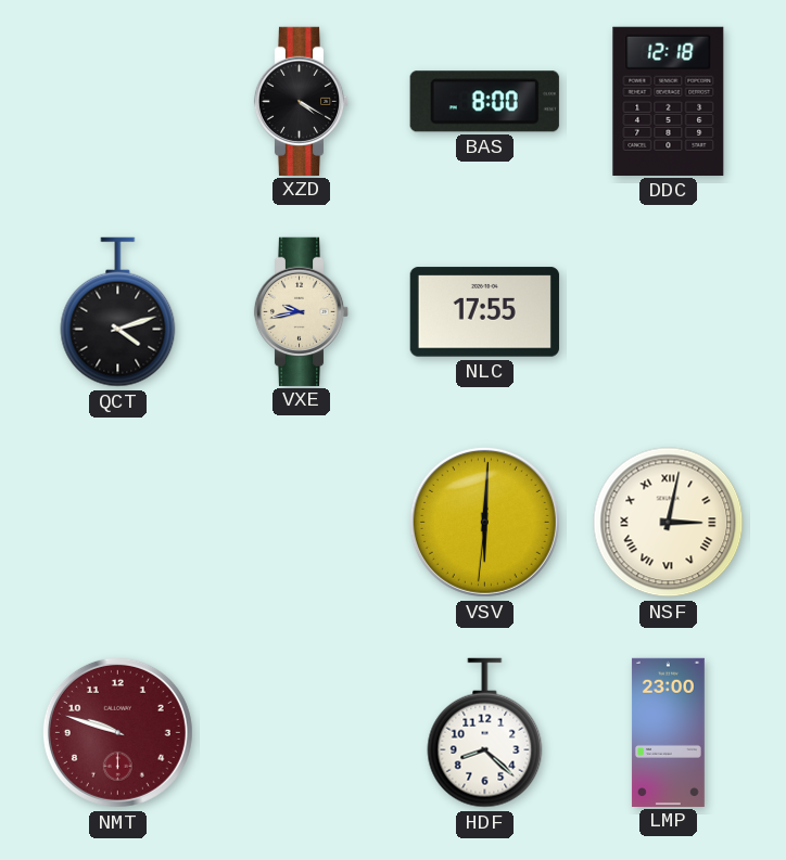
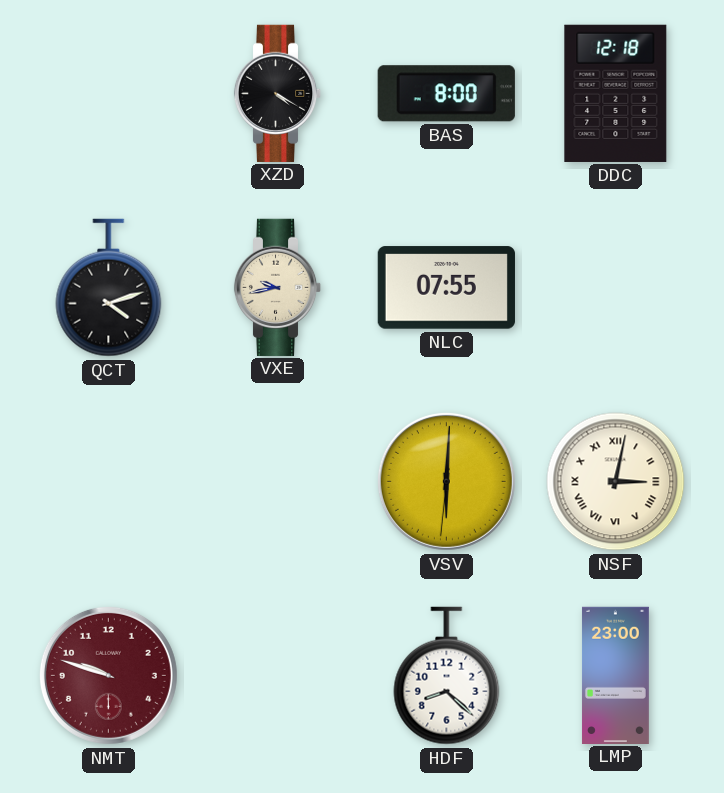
NLC: 17:55 -> 07:55 (446, 288)
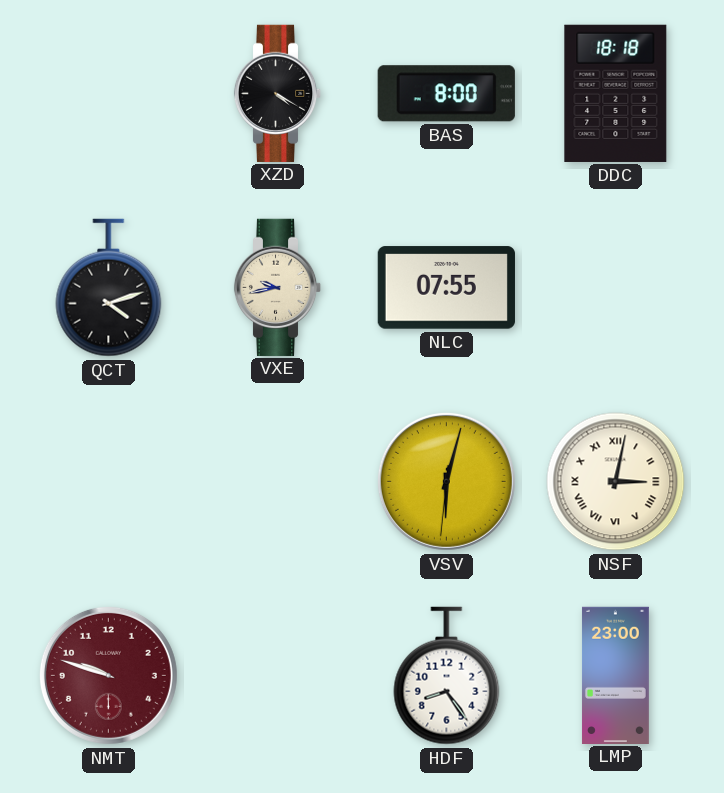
DDC: 12:18 -> 18:18 (616, 93)
VSV: 6:00 -> 6:02 (446, 481)
HDF: 8:22 -> 8:24 (447, 676)
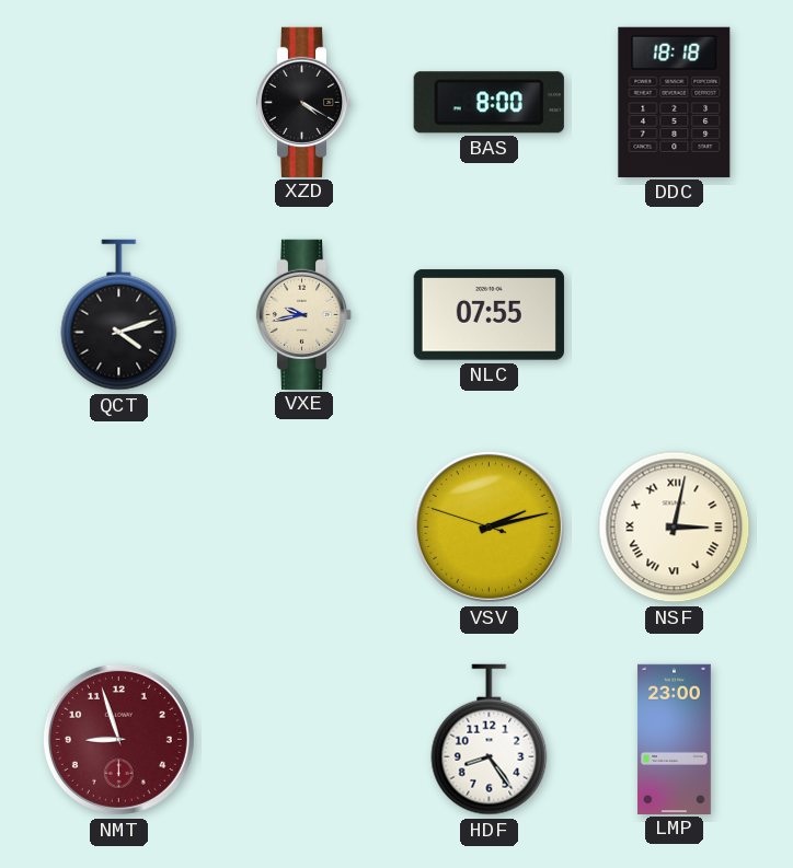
VSV: 6:02 -> 2:12 (489, 526)
NMT: 9:48 -> 8:57 (118, 739)
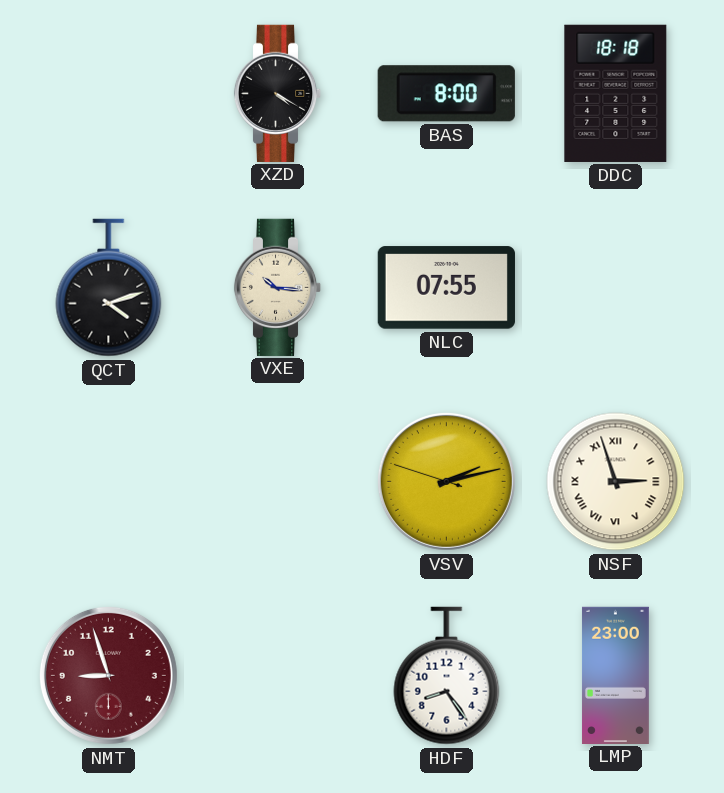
VXE: 9:43 -> 10:16 (278, 287)
NSF: 3:02 -> 2:57 (616, 482)
